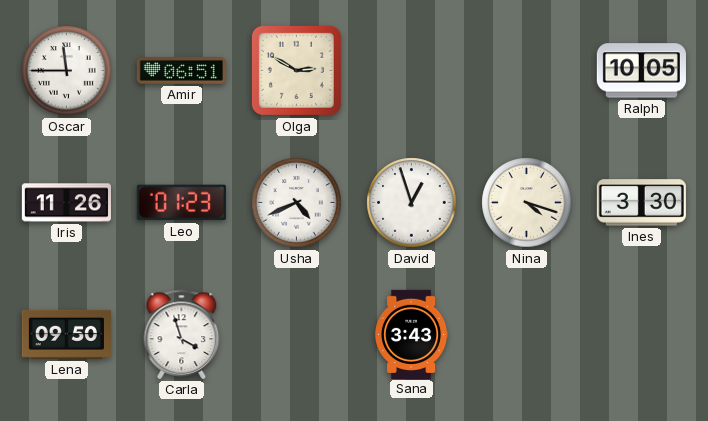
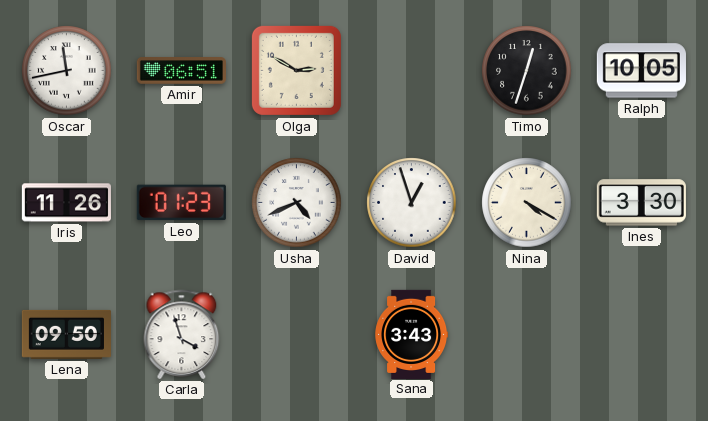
Oscar: 11:45 -> 11:43 (67, 71)
Timo: none -> 12:33 (527, 71)
Nina: 4:18 -> 4:20 (527, 203)
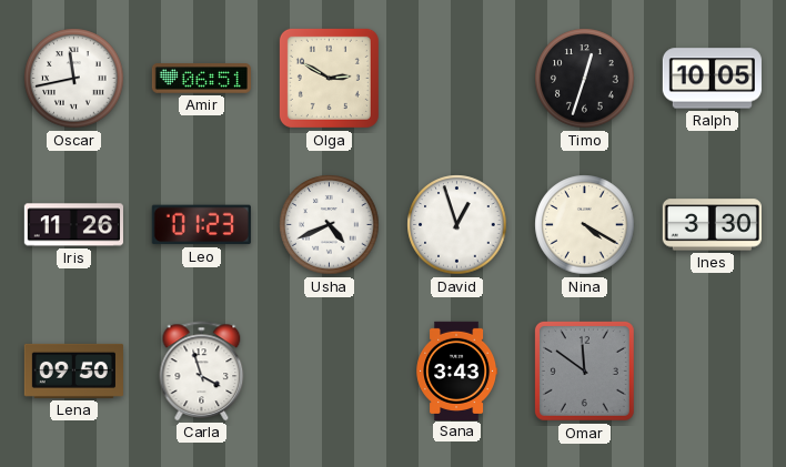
Omar: none -> 11:51 (584, 370)
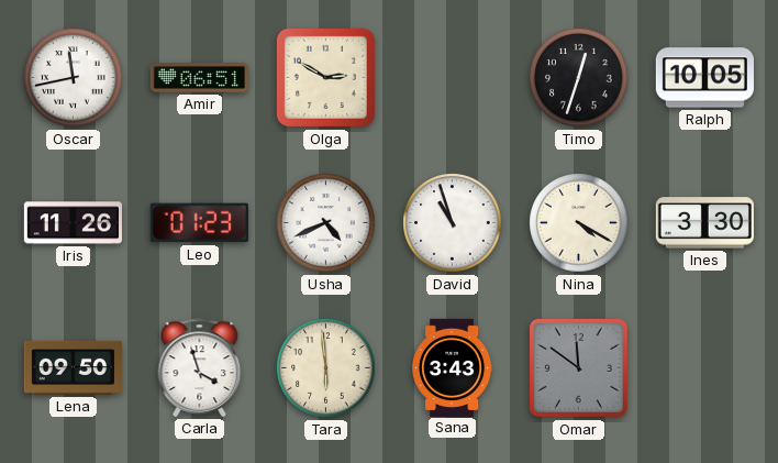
David: 12:57 -> 10:57 (453, 223)
Tara: none -> 5:59 (326, 368)
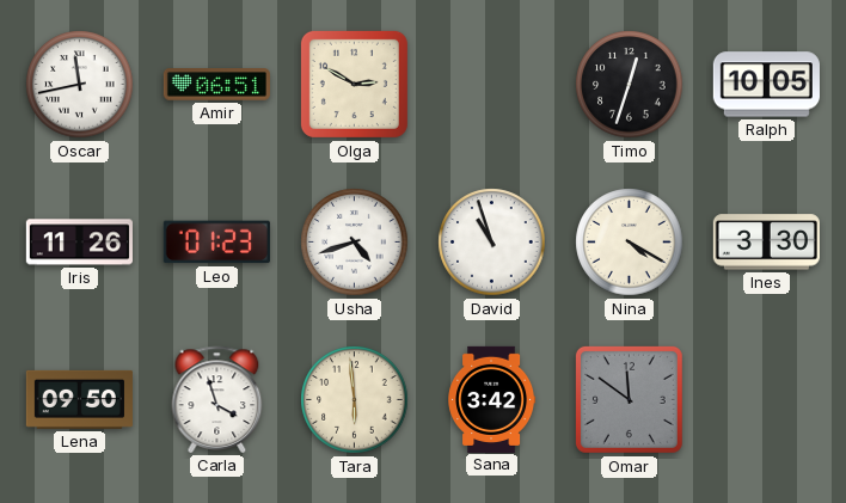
Usha: 4:41 -> 4:42 (355, 243)
Sana: 3:43 -> 3:42 (492, 399)
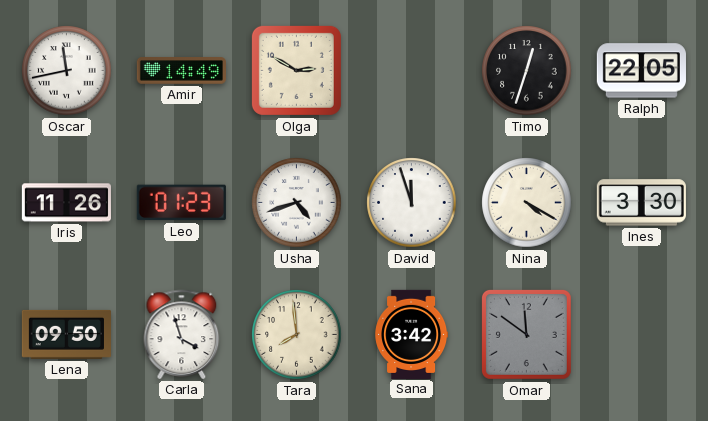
Amir: 06:51 -> 14:49 (181, 71)
Ralph: 10:05 -> 22:05 (641, 71)
David: 10:57 -> 11:57 (412, 203)
Tara: 5:59 -> 7:59 (297, 335)
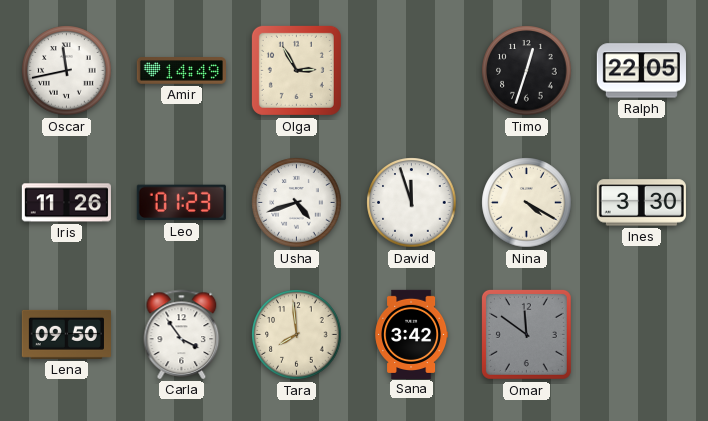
Olga: 2:50 -> 2:55 (296, 70)
Carla: 3:57 -> 3:54 (182, 334)
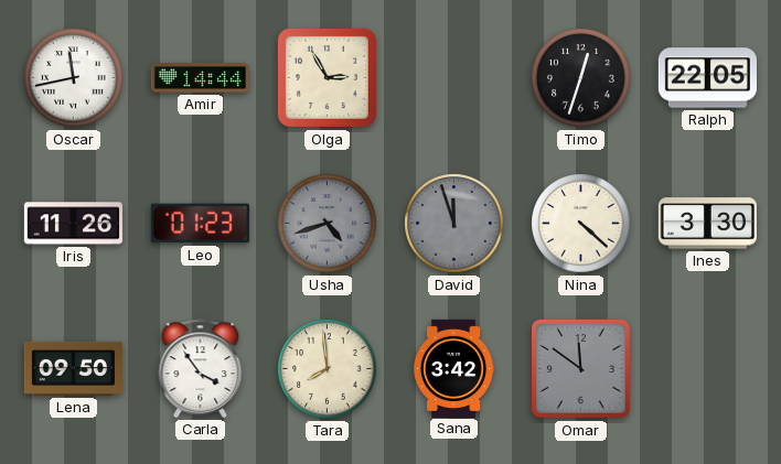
Amir: 14:49 -> 14:44 (200, 78)
Usha dial: white -> grey (328, 224)
David dial: white -> grey (454, 224)
Nina: 4:20 -> 4:22 (581, 224)
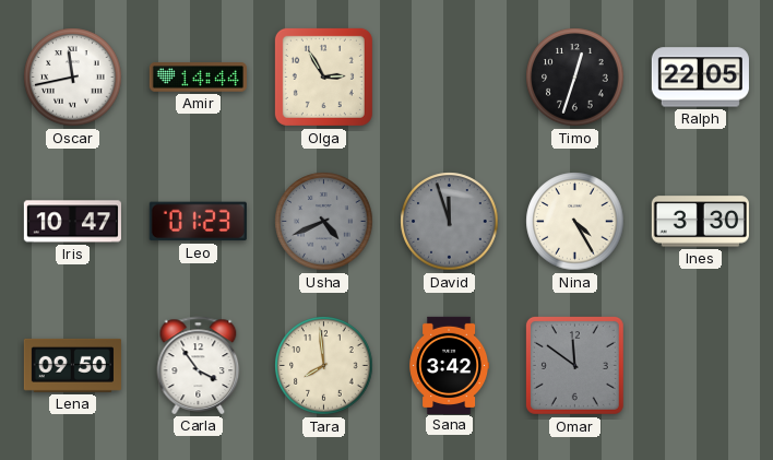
Iris: 11:26 -> 10:47 (72, 222)
Usha: 4:42 -> 4:41 (324, 222)
Nina: 4:22 -> 4:25 (575, 222)
